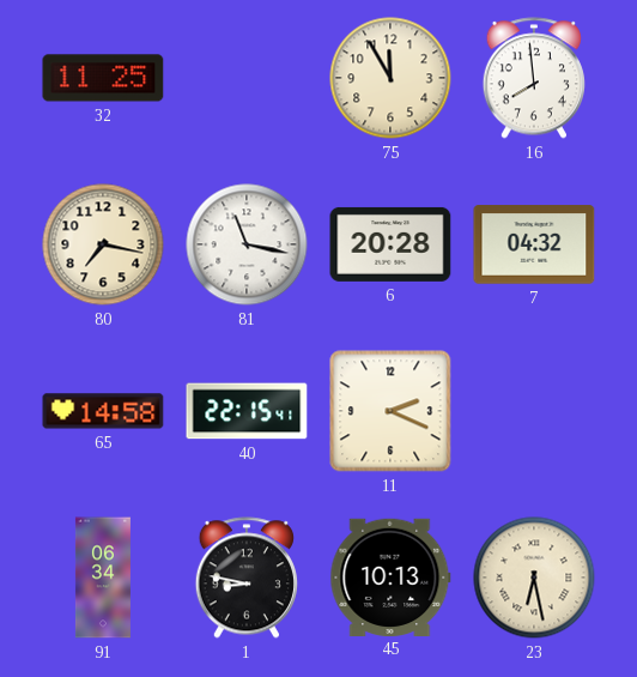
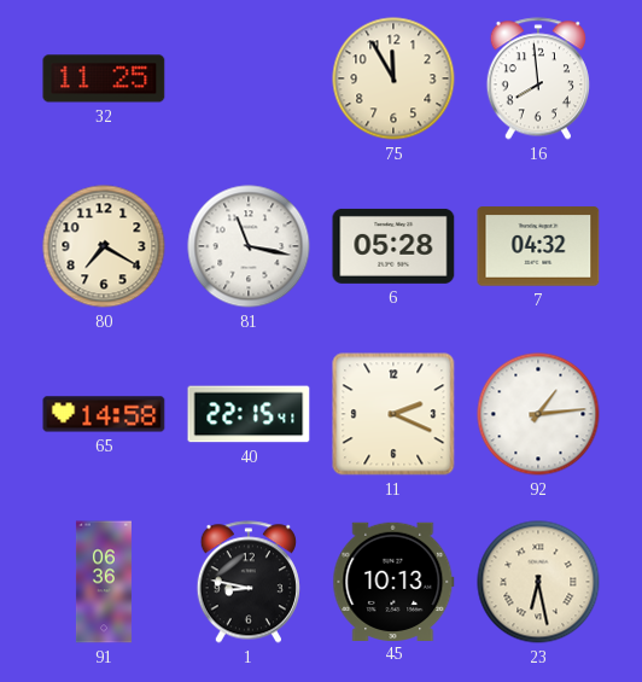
80: 7:17 -> 7:20 (104, 246)
6: 20:28 -> 05:28 (393, 246)
92: none -> 1:14 (538, 414)
91: 06:34 -> 06:36 (104, 582)
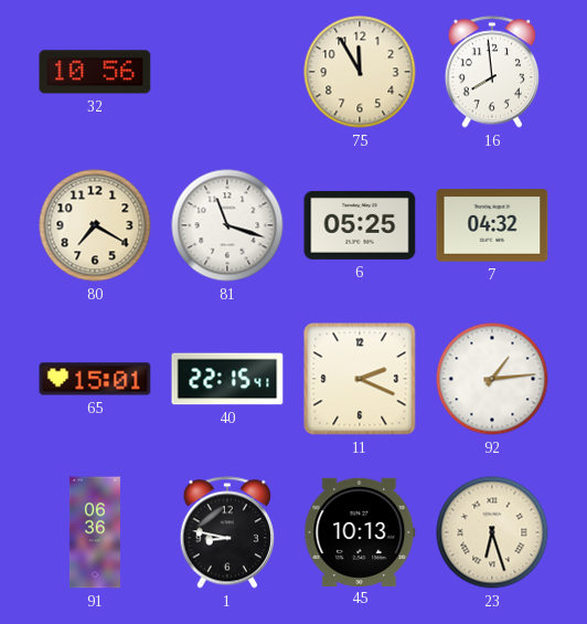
32: 11:25 -> 10:56 (95, 72)
81: 11:17 -> 11:18 (227, 225)
6: 05:28 -> 05:25 (360, 225)
65: 14:58 -> 15:01 (95, 379)
23: 6:28 -> 6:27 (492, 532)
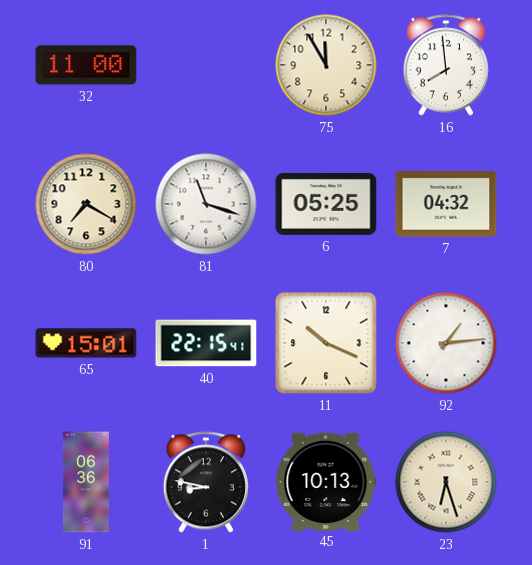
32: 10:56 -> 11:00 (86, 65)
11: 2:19 -> 10:19 (326, 343)
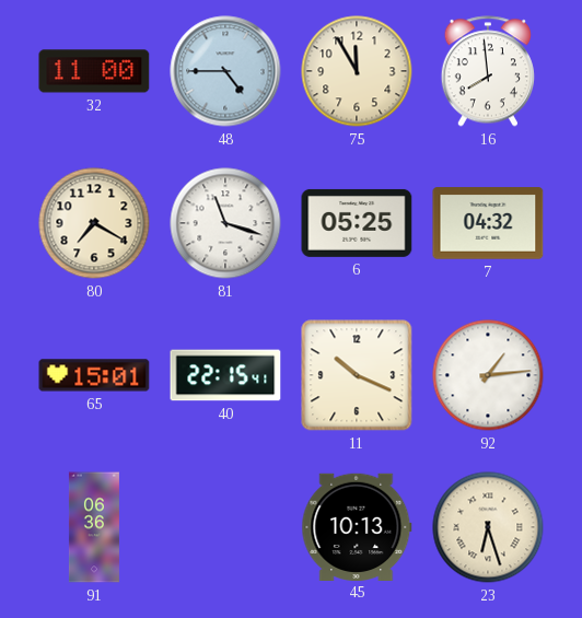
48: none -> 4:45 (225, 71)
1: 8:47 -> none (206, 482)
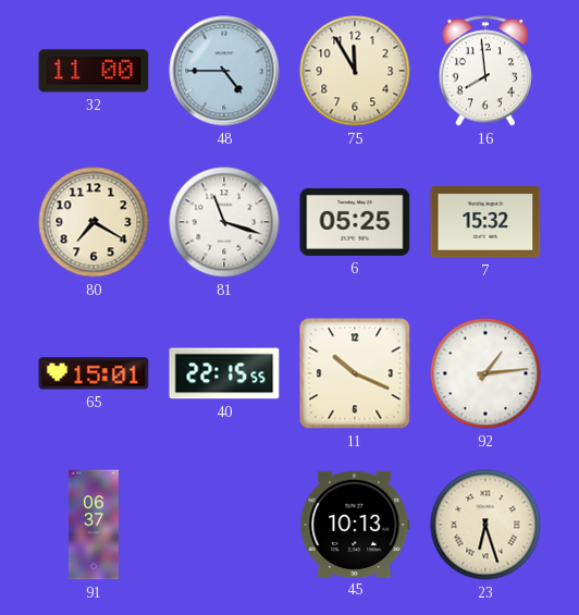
7: 04:32 -> 15:32 (485, 222)
40: 22:15:41 -> 22:15:55 (224, 373)
91: 06:36 -> 06:37 (94, 525)
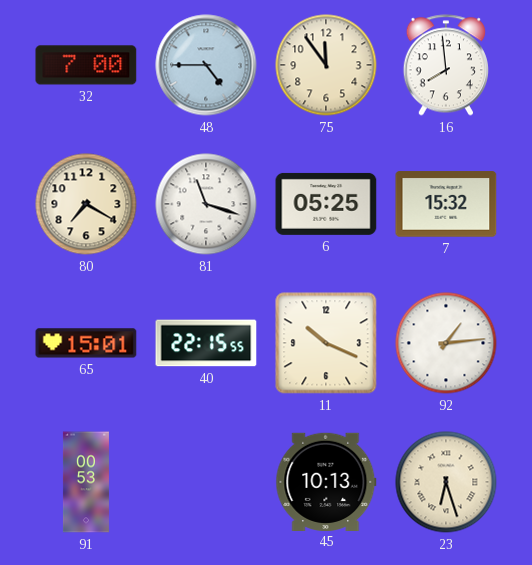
32: 11:00 -> 7:00 (86, 65)
75: 11:55 -> 11:54 (326, 65)
91: 06:37 -> 00:53 (86, 482)
